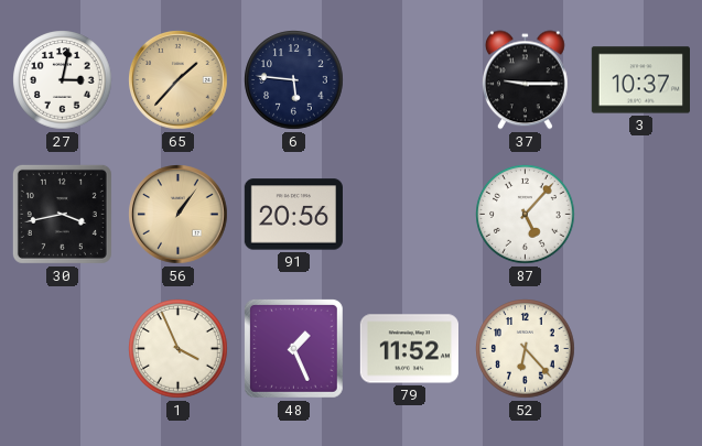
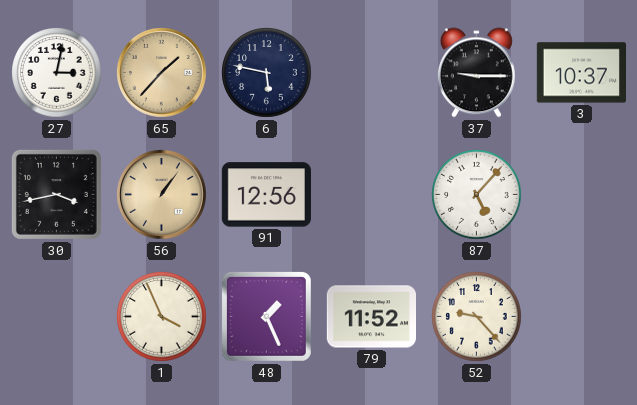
6: 5:46 -> 5:47 (267, 73)
91: 20:56 -> 12:56 (266, 195)
52: 6:23 -> 9:23 (477, 317)
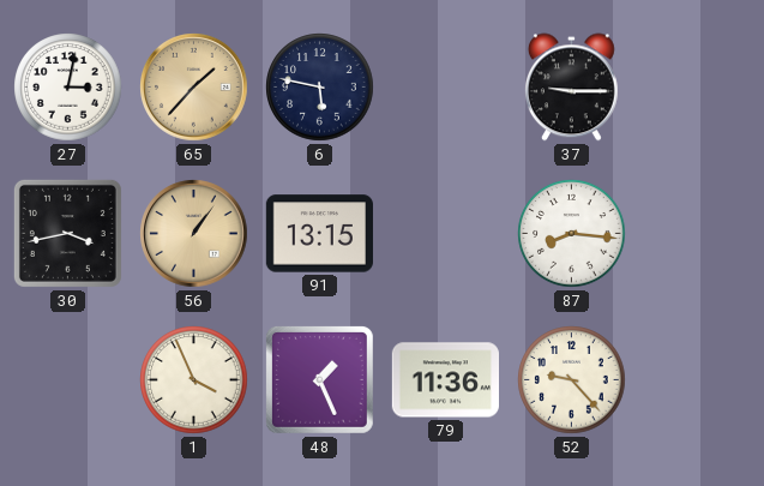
3: 10:37 -> none (581, 73)
91: 12:56 -> 13:15 (319, 234)
87: 5:07 -> 8:16 (572, 234)
79: 11:52 -> 11:36 (445, 380)
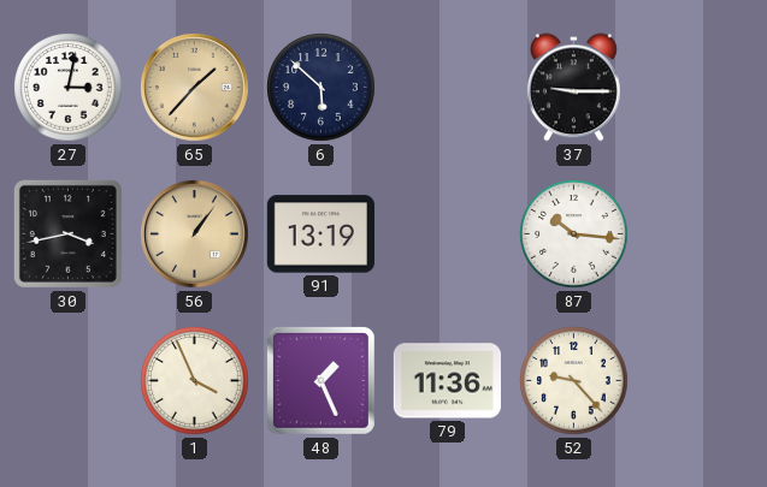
6: 5:47 -> 5:52 (321, 88)
91: 13:15 -> 13:19 (320, 234)
87: 8:16 -> 10:16 (574, 234)
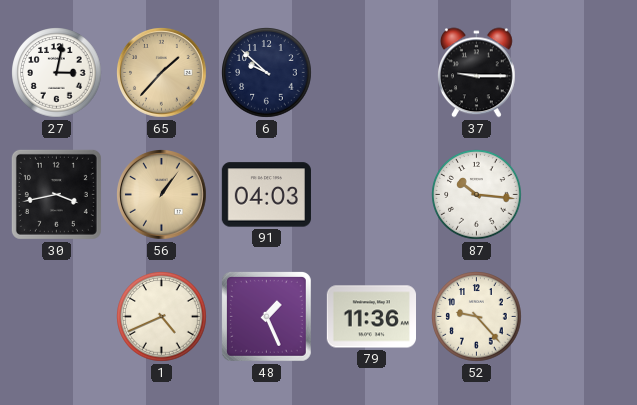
6: 5:52 -> 9:52 (267, 73)
91: 13:19 -> 04:03 (266, 195)
1: 3:56 -> 4:41 (162, 317)
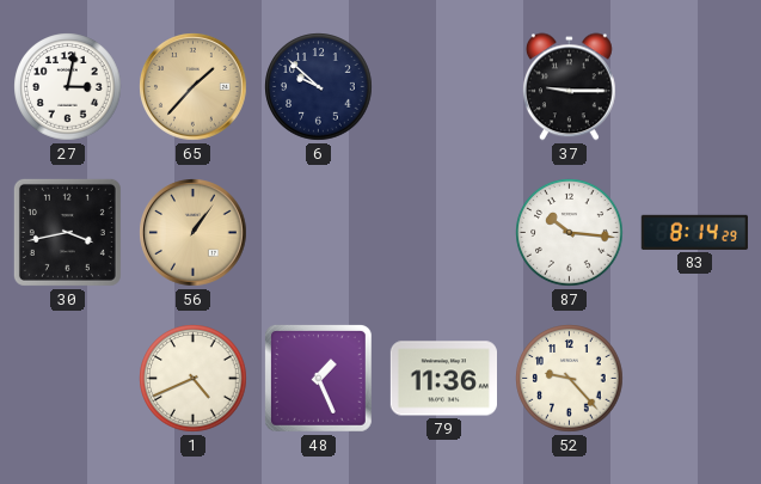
91: 04:03 -> none (266, 195)
83: none -> 8:14 (694, 232)
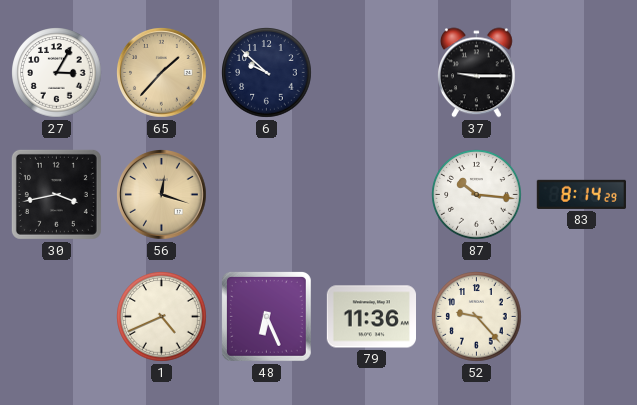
27: 3:02 -> 3:05 (57, 73)
56: 1:06 -> 12:18 (162, 195)
48: 1:26 -> 6:26 (266, 316)
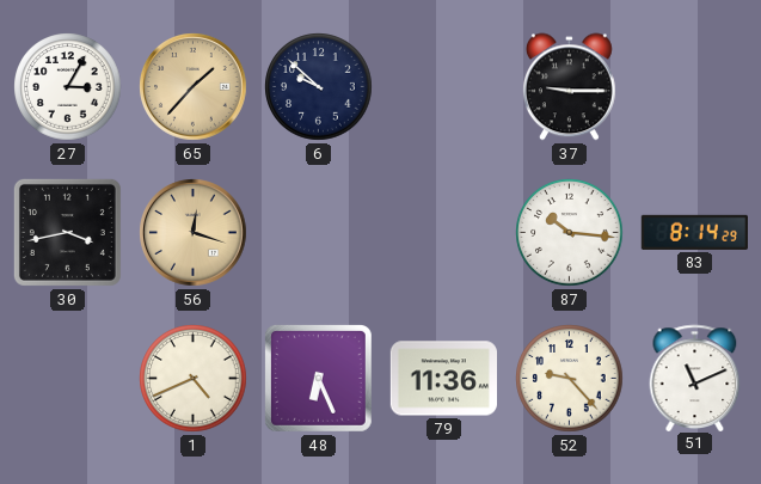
51: none -> 11:11 (695, 378)
